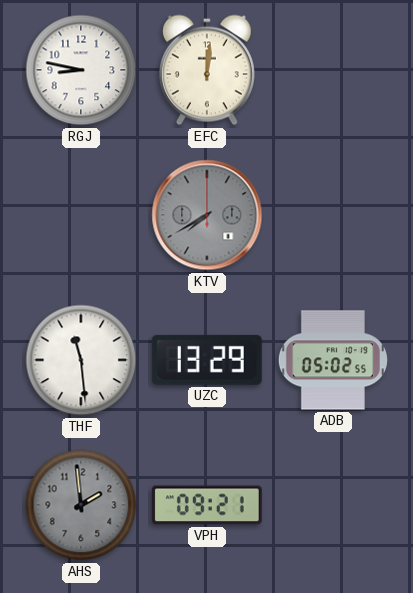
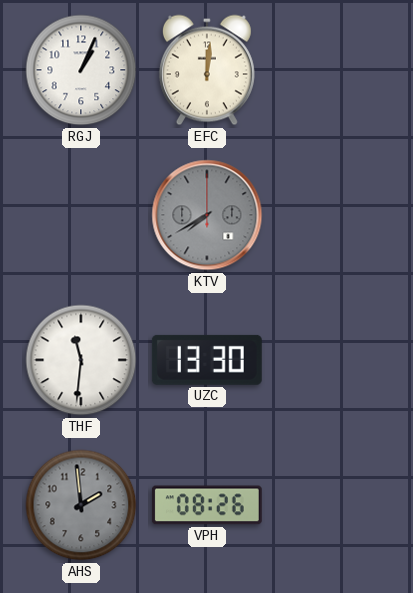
RGJ: 8:47 -> 1:04 (81, 70)
THF: 11:29 -> 11:31 (81, 360)
UZC: 13:29 -> 13:30 (207, 360)
ADB: 05:02 -> none (333, 360)
VPH: 09:21 -> 08:26 (207, 505)
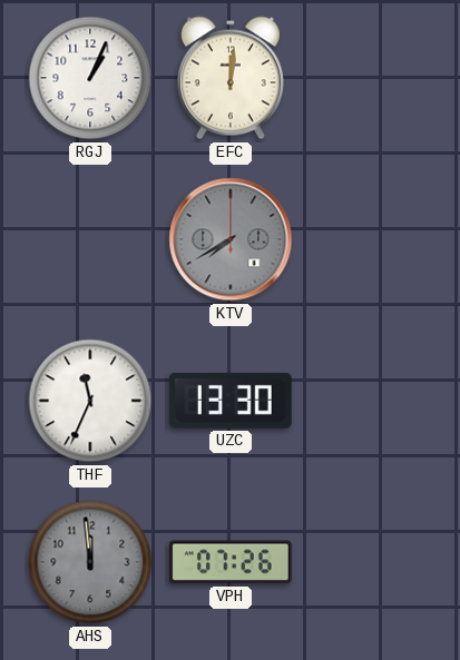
THF: 11:31 -> 11:34 (90, 401)
AHS: 1:59 -> 11:59 (90, 562)
VPH: 08:26 -> 07:26 (231, 562)
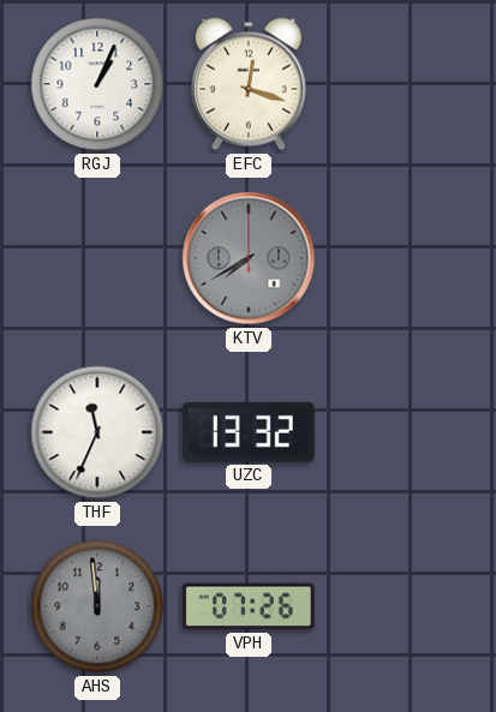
EFC: 12:01 -> 12:18 (249, 84)
UZC: 13:30 -> 13:32 (249, 432)
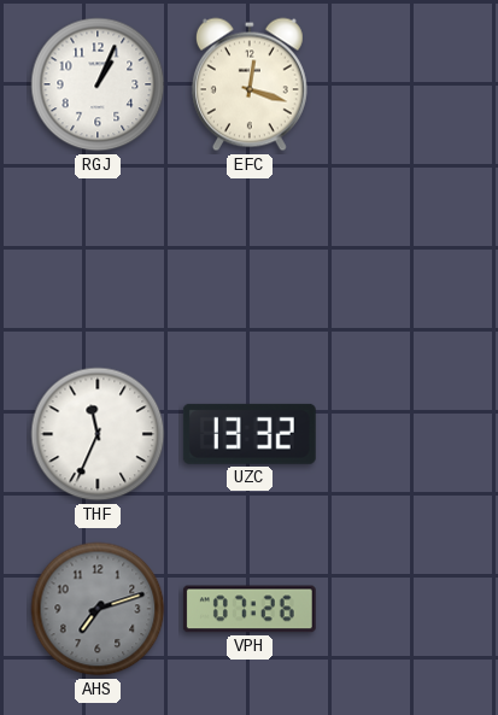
KTV: 7:40 -> none (249, 258)
AHS: 11:59 -> 7:12 (98, 609)
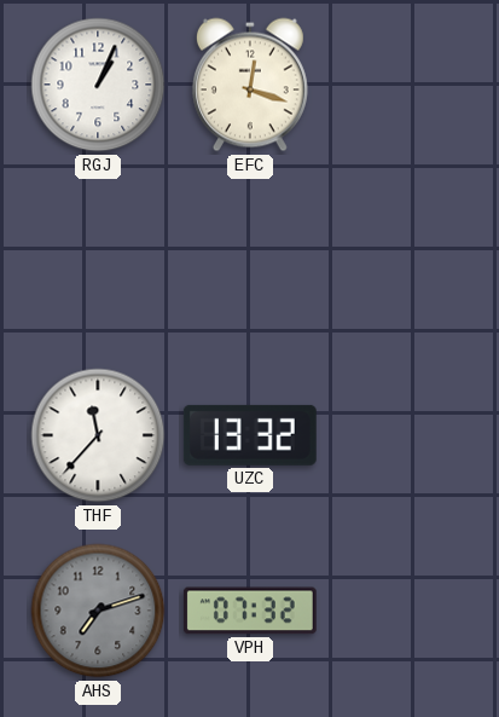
THF: 11:34 -> 11:37 (98, 435)
VPH: 07:26 -> 07:32 (250, 611)
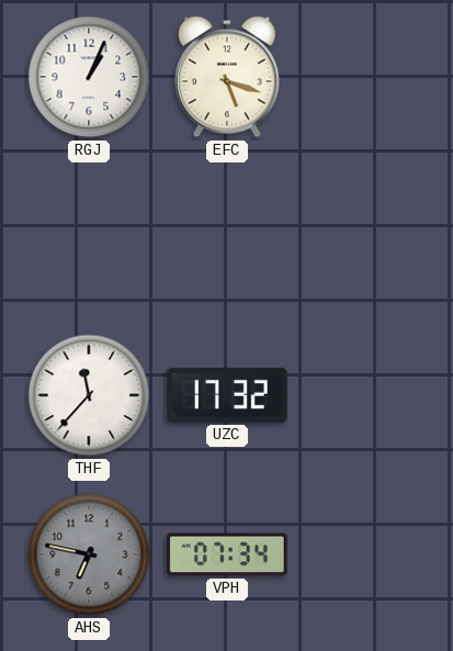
EFC: 12:18 -> 5:18 (227, 77)
UZC: 13:32 -> 17:32 (227, 395)
AHS: 7:12 -> 6:47 (89, 554)
VPH: 07:32 -> 07:34 (227, 554)
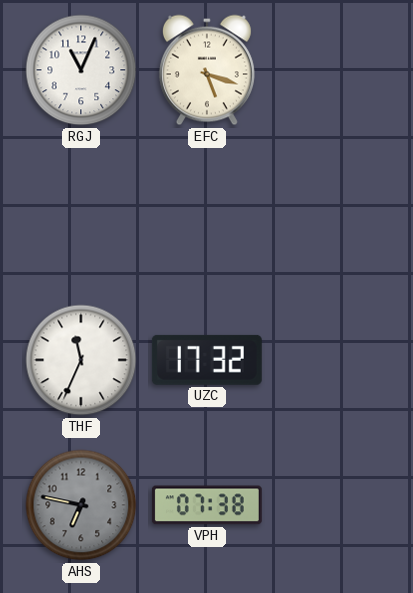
RGJ: 1:04 -> 11:04 (81, 70)
THF: 11:37 -> 11:34 (81, 360)
VPH: 07:34 -> 07:38 (207, 505)
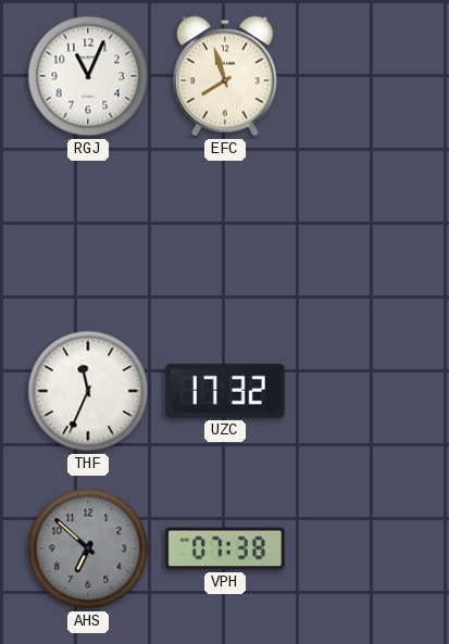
EFC: 5:18 -> 7:57 (225, 76)
AHS: 6:47 -> 6:52 (88, 548)
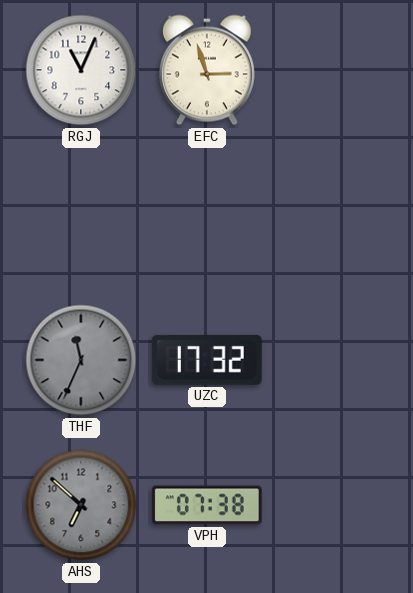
EFC: 7:57 -> 2:57 (207, 70)
THF dial: white -> grey (81, 360)
